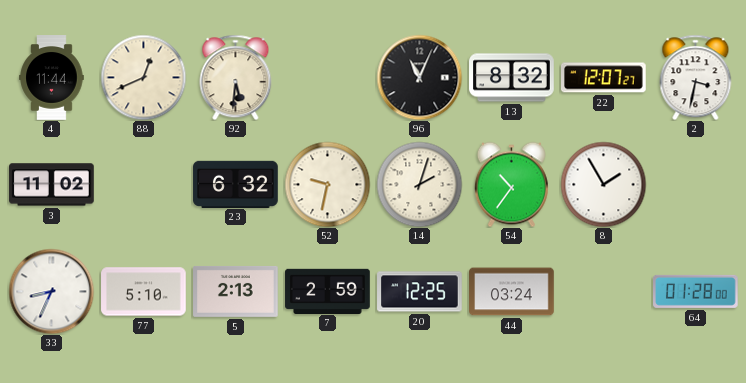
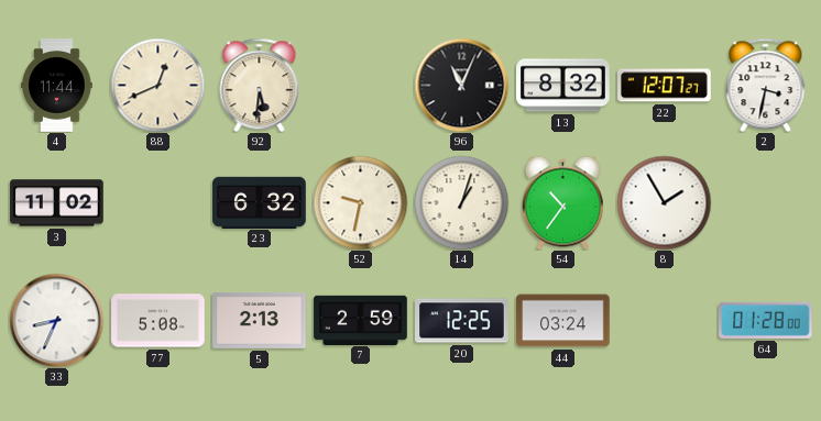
14: 2:03 -> 1:03 (461, 202)
77: 5:10 -> 5:08 (158, 321)
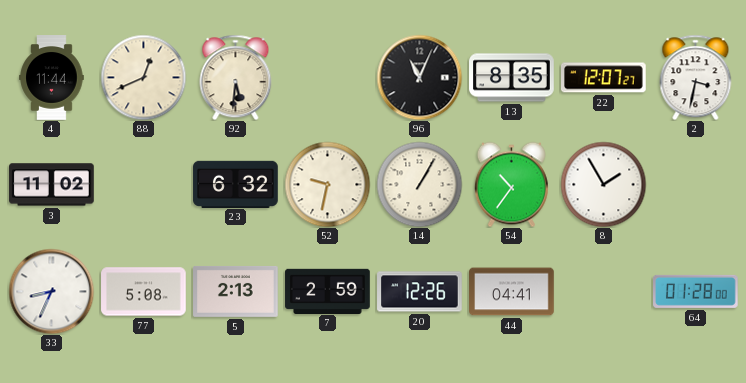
13: 8:32 -> 8:35 (512, 78)
14: 1:03 -> 1:05 (419, 184)
20: 12:25 -> 12:26 (420, 292)
44: 03:24 -> 04:41 (512, 292)
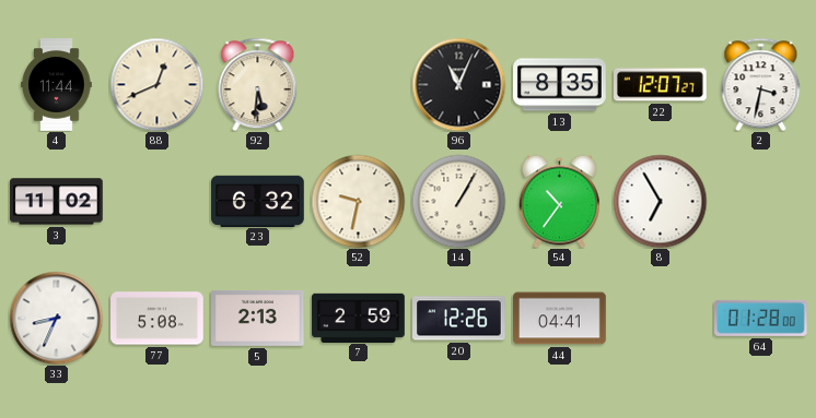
8: 1:55 -> 6:55 (660, 201)
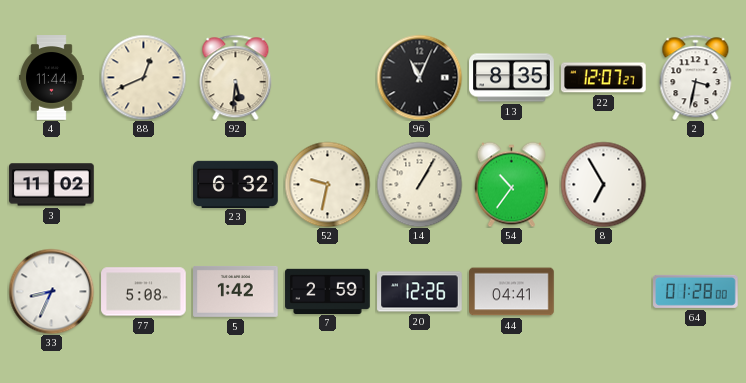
5: 2:13 -> 1:42 (236, 291)
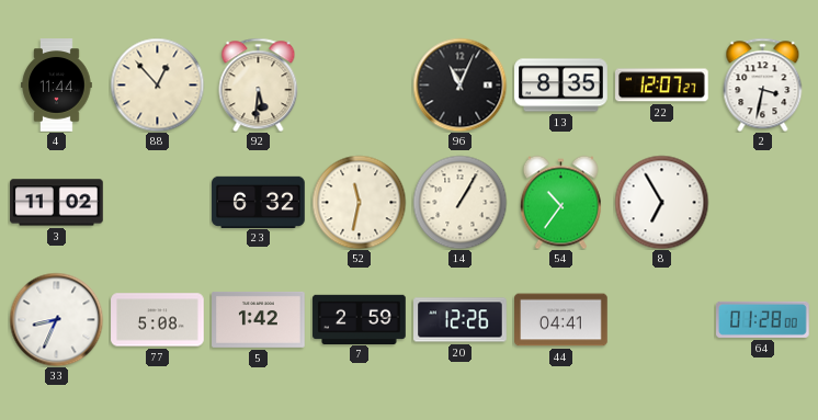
88: 12:41 -> 12:53 (157, 84)
52: 9:32 -> 11:32 (359, 202)
